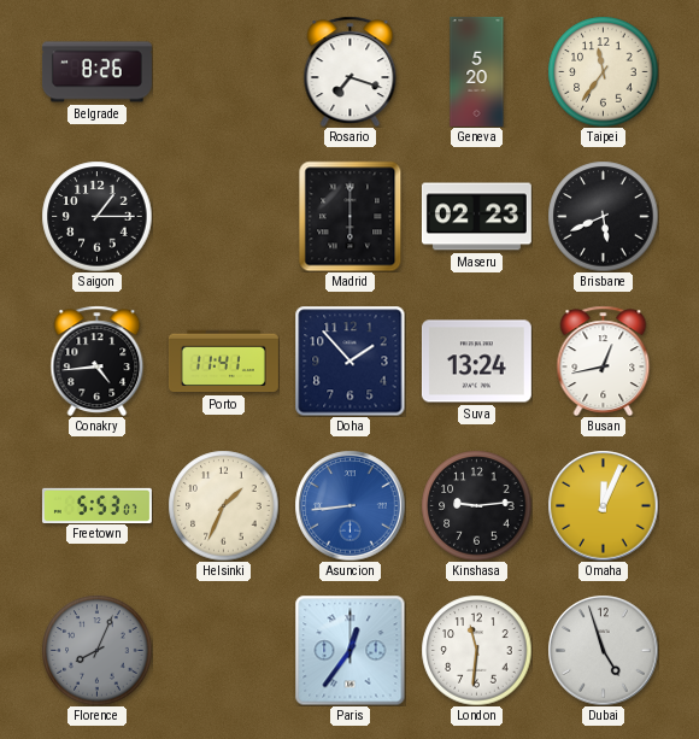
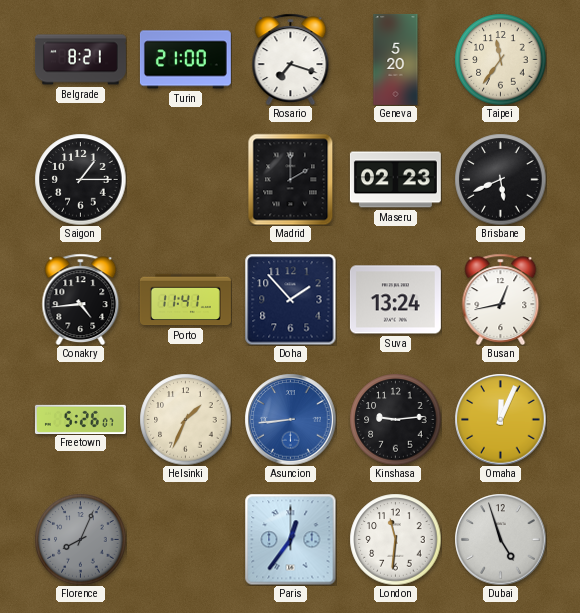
Belgrade: 8:26 -> 8:21 (80, 60)
Turin: none -> 21:00 (185, 60)
Madrid: 6:00 -> 2:00 (291, 179)
Freetown: 5:53 -> 5:26 (80, 419)
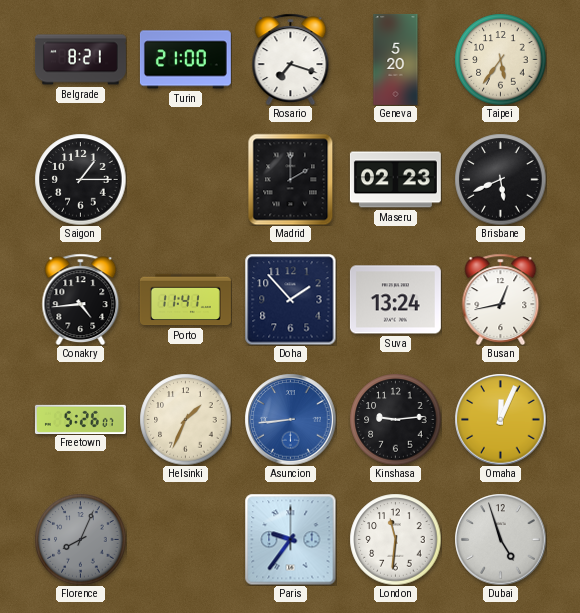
Taipei: 11:36 -> 5:36 (500, 59)
Paris: 12:36 -> 9:36 (290, 539)
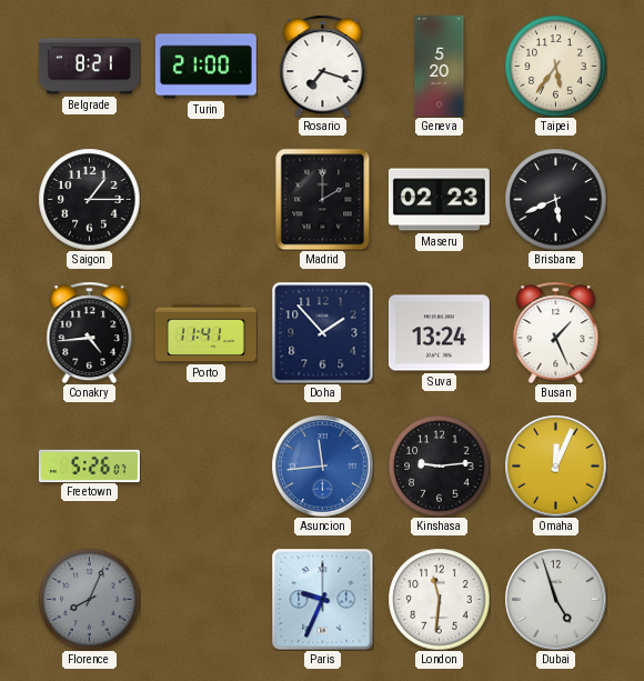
Busan: 12:43 -> 1:26 (556, 332)
Helsinki: 1:34 -> none (185, 419)
Asuncion: 8:44 -> 11:44 (322, 465)
Paris: 9:36 -> 9:34 (322, 599)
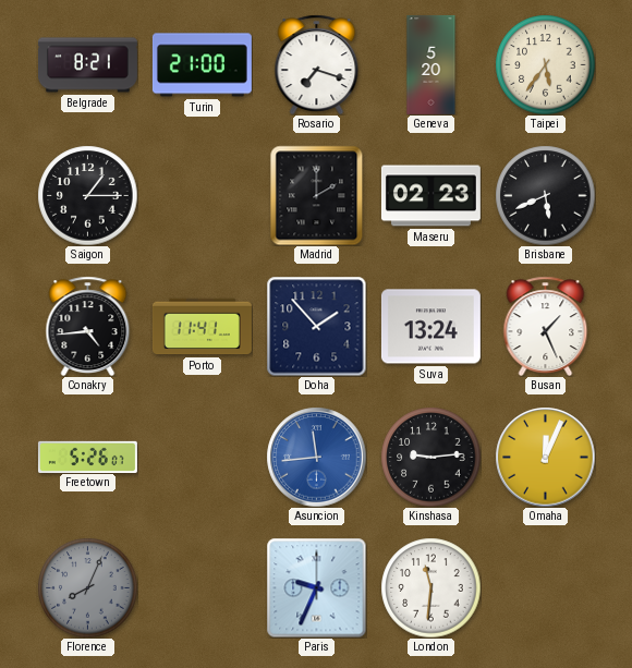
Dubai: 4:57 -> none (555, 599)
